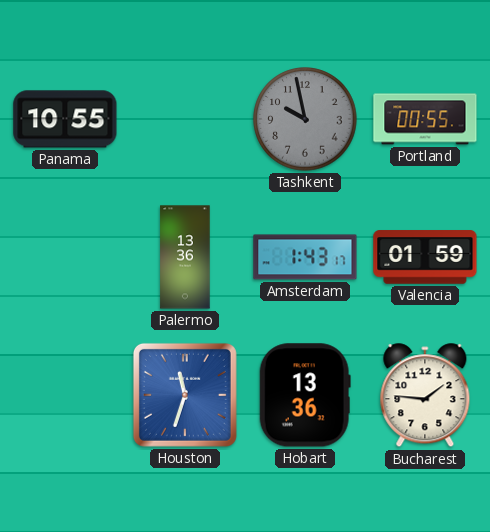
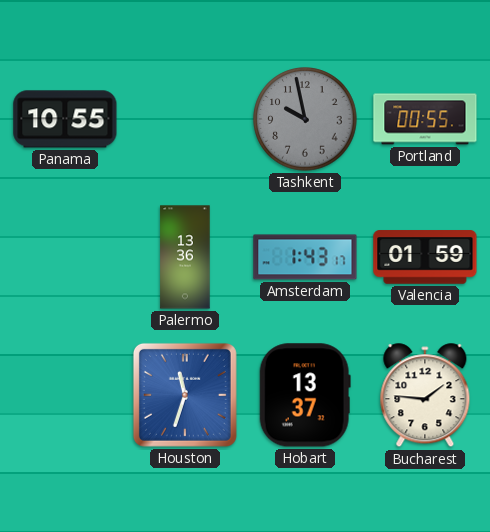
Hobart: 13:36 -> 13:37 (305, 395)
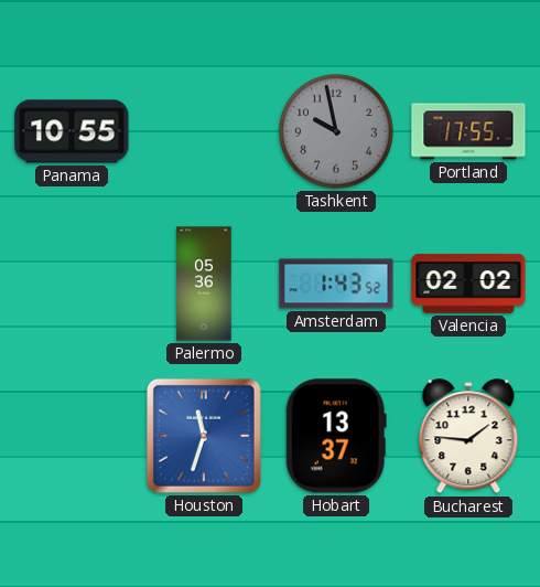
Portland: 00:55 -> 17:55 (468, 131)
Palermo: 13:36 -> 05:36 (204, 284)
Amsterdam: 1:43:17 -> 1:43:52 (336, 284)
Valencia: 01:59 -> 02:02 (468, 284)
